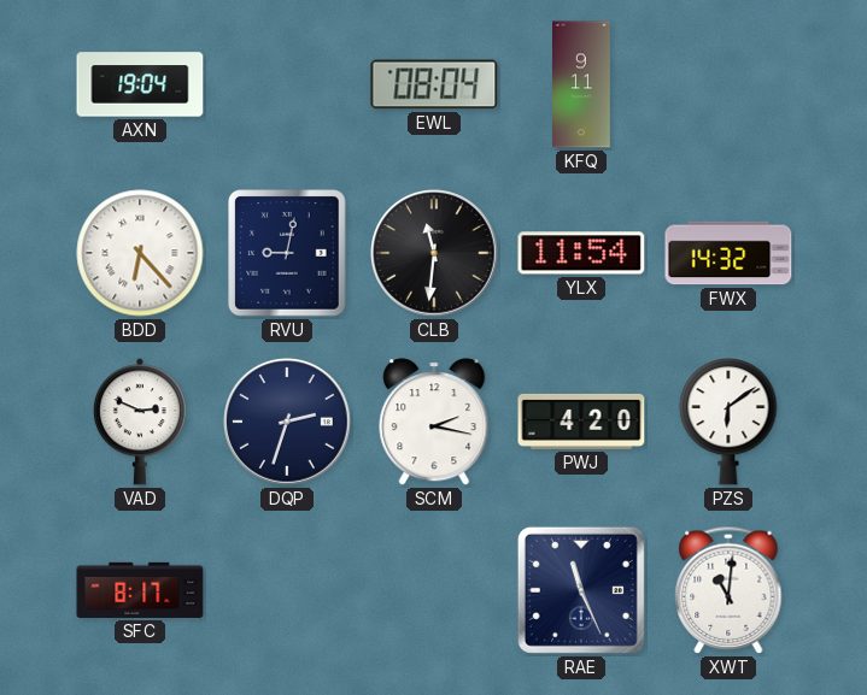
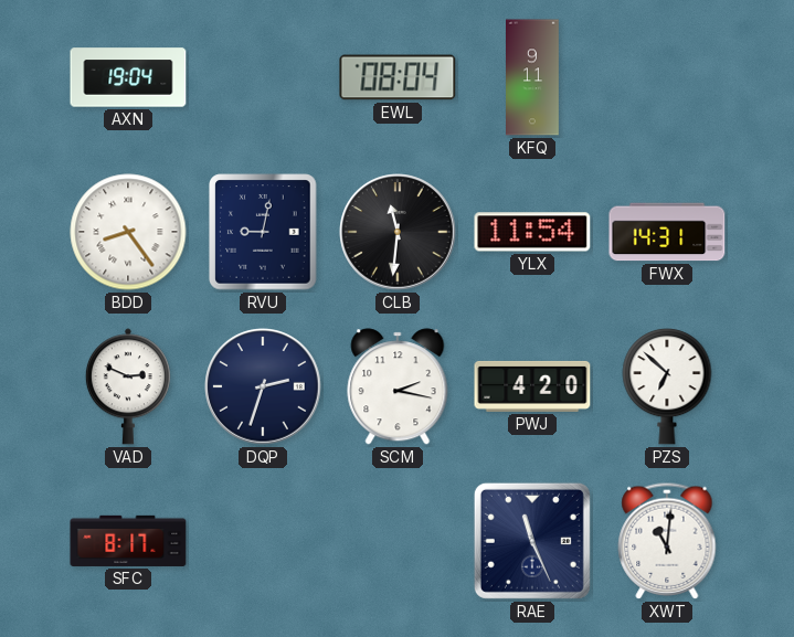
BDD: 6:23 -> 8:24 (128, 232)
FWX: 14:32 -> 14:31 (667, 232)
PZS: 6:09 -> 6:52 (667, 386)
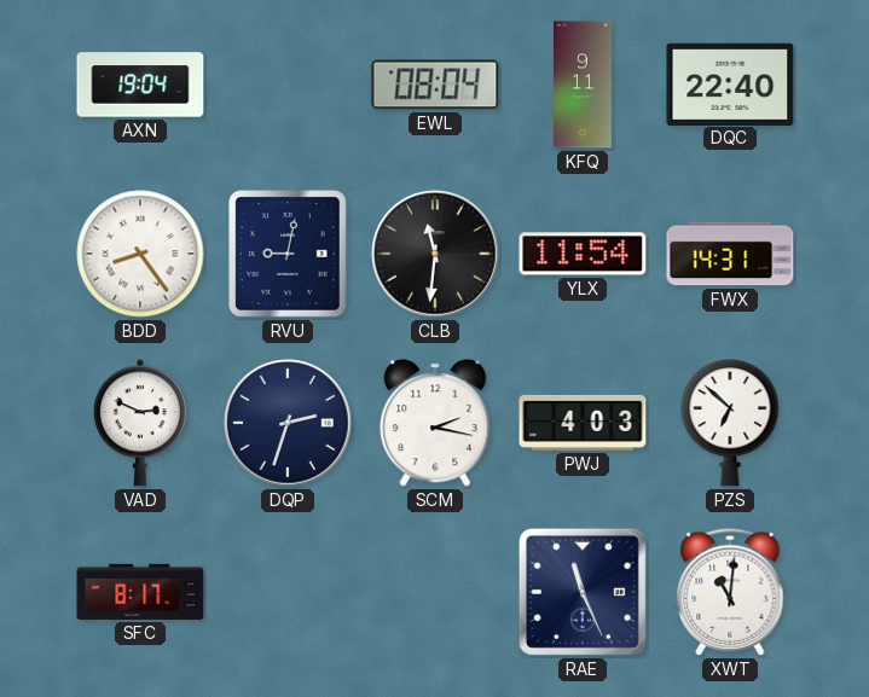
DQC: none -> 22:40 (730, 83)
PWJ: 4:20 -> 4:03 (583, 423)
